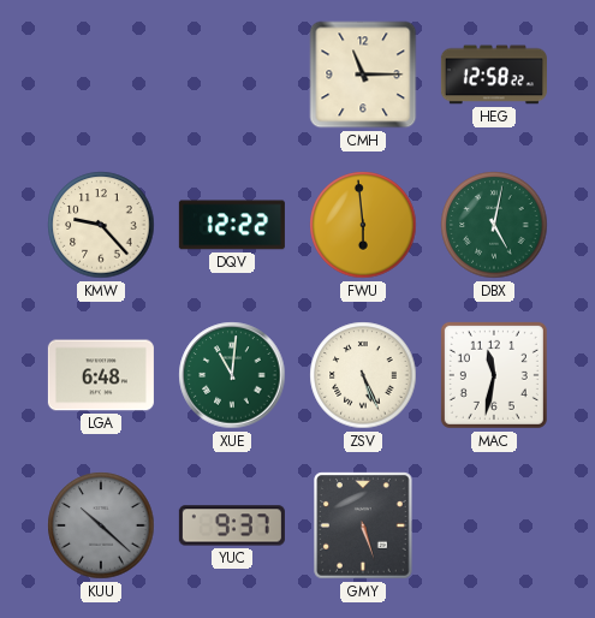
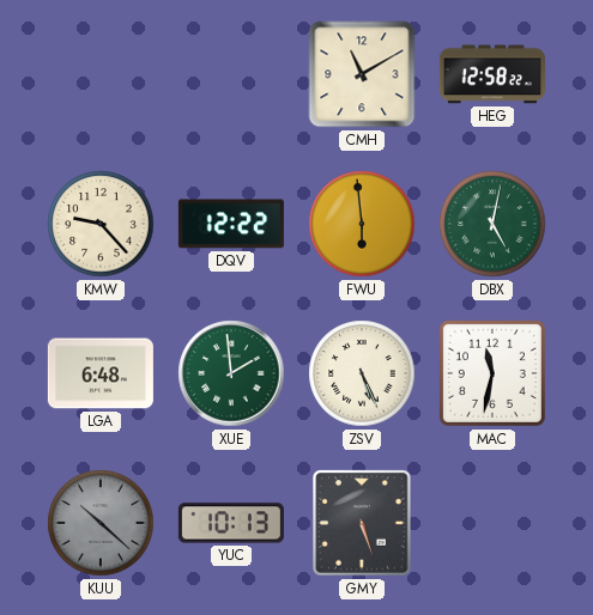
CMH: 11:15 -> 11:10 (362, 74)
XUE: 11:01 -> 1:59 (231, 373)
YUC: 9:37 -> 10:13 (231, 523)
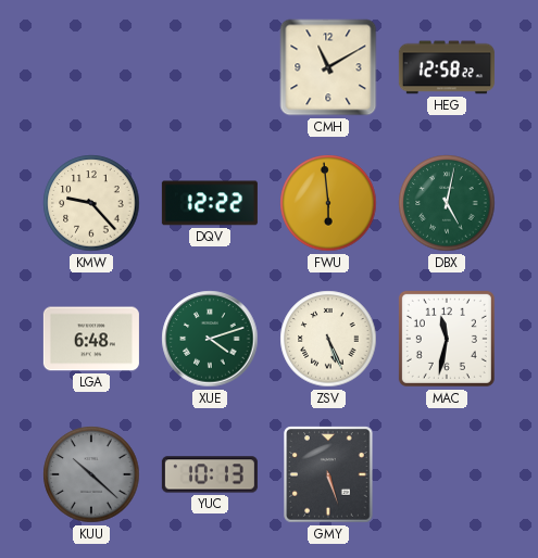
XUE: 1:59 -> 4:12 (210, 339)
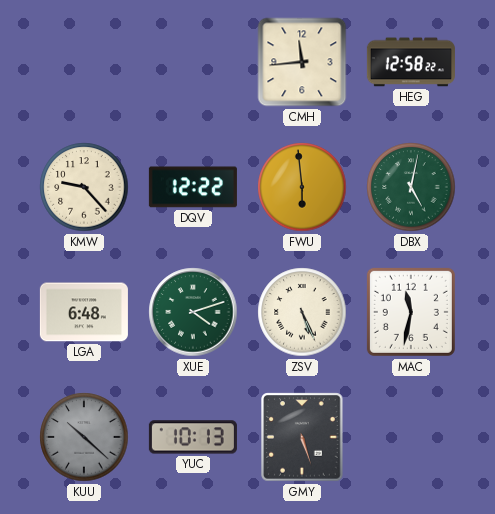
CMH: 11:10 -> 11:44 (302, 62)
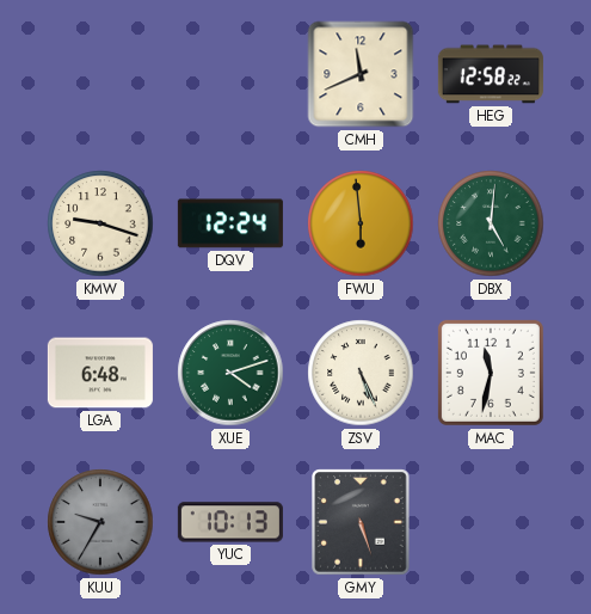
CMH: 11:44 -> 11:41 (361, 74)
KMW: 9:23 -> 9:18 (100, 223)
DQV: 12:22 -> 12:24 (230, 223)
DBX: 5:02 -> 5:01 (491, 223)
KUU: 10:22 -> 9:35 (100, 522)
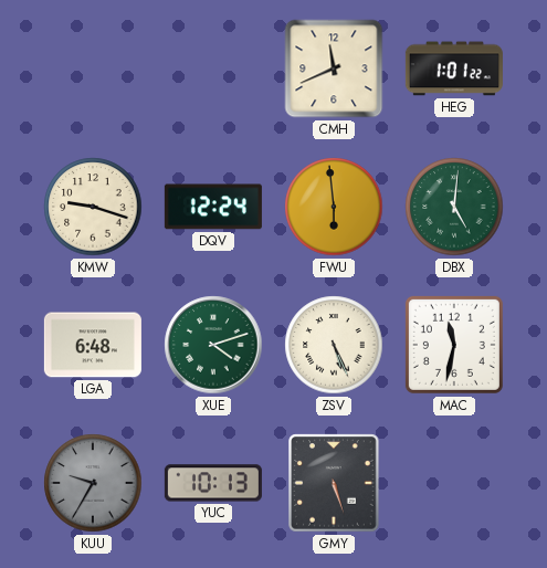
HEG: 12:58 -> 1:01 (454, 69)
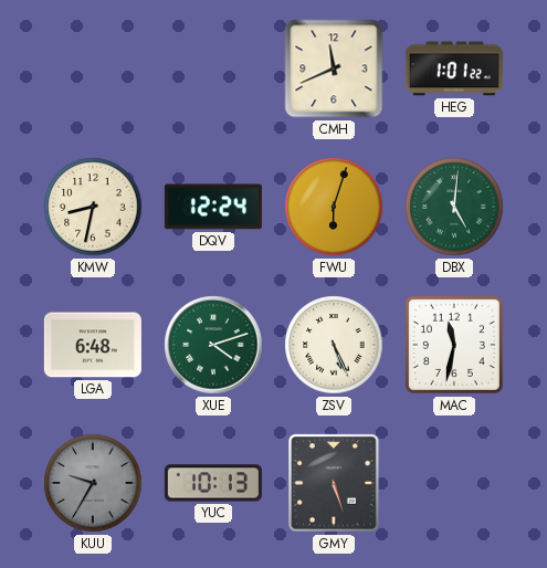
KMW: 9:18 -> 8:32 (93, 207)
FWU: 5:59 -> 6:03 (334, 207)
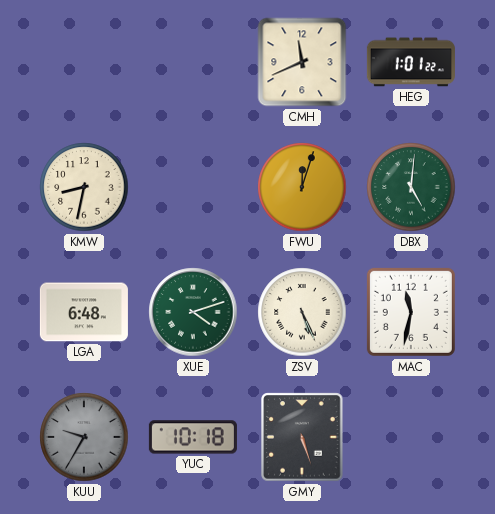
DQV: 12:24 -> none (213, 207)
FWU: 6:03 -> 12:03 (302, 187)
YUC: 10:13 -> 10:18 (193, 437)
